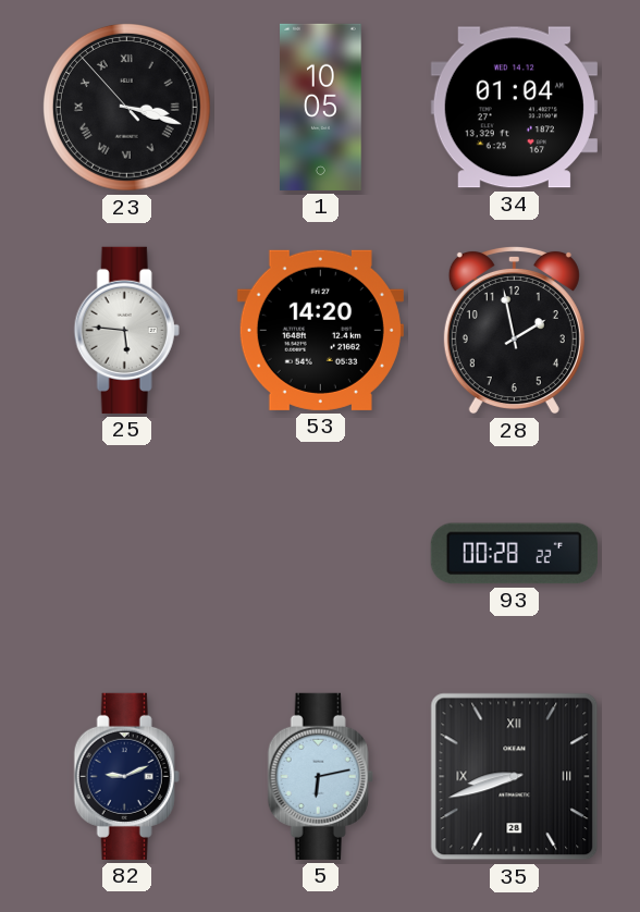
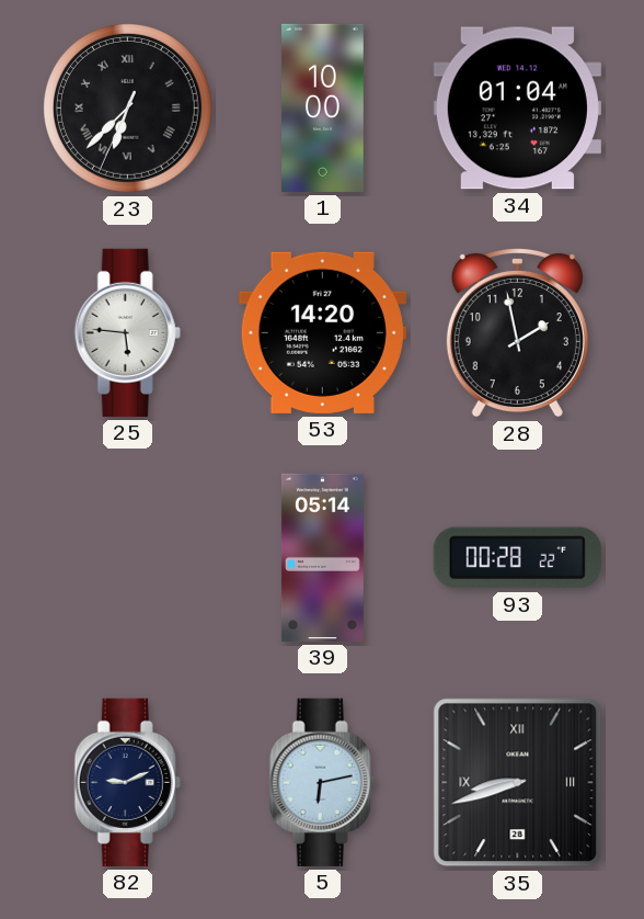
23: 3:17 -> 6:37 (127, 107)
1: 10:05 -> 10:00 (323, 107)
39: none -> 05:14 (322, 557)
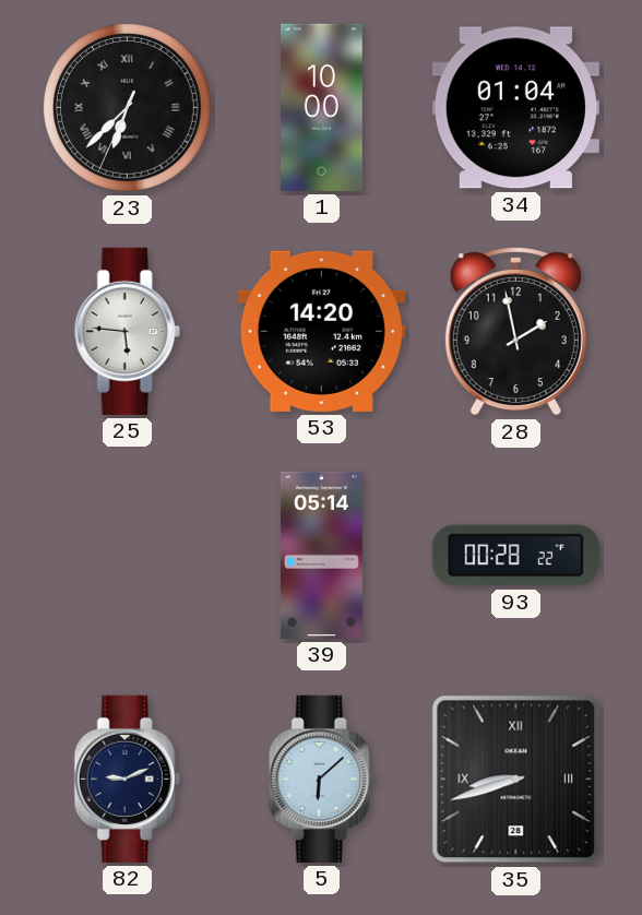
5: 6:13 -> 6:08 (321, 779)
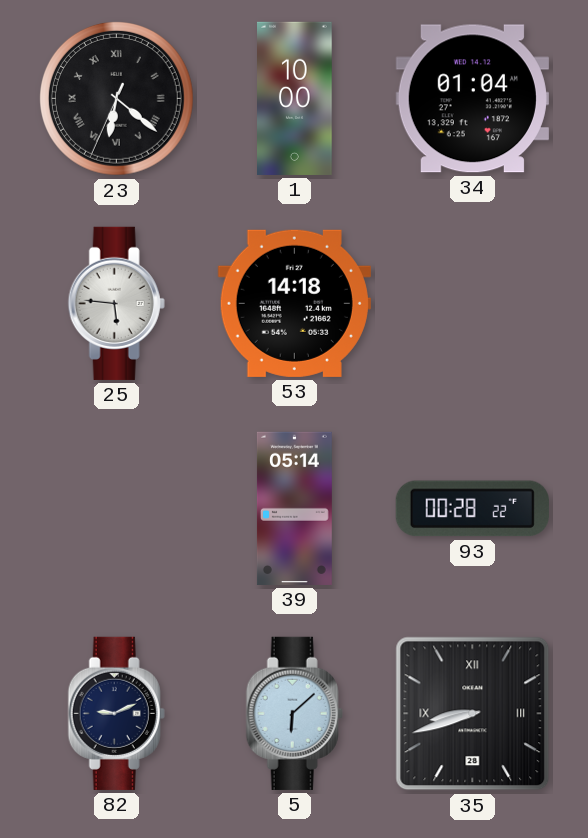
23: 6:37 -> 6:21 (116, 98)
53: 14:20 -> 14:18 (294, 303)
28: 1:58 -> none (515, 331)
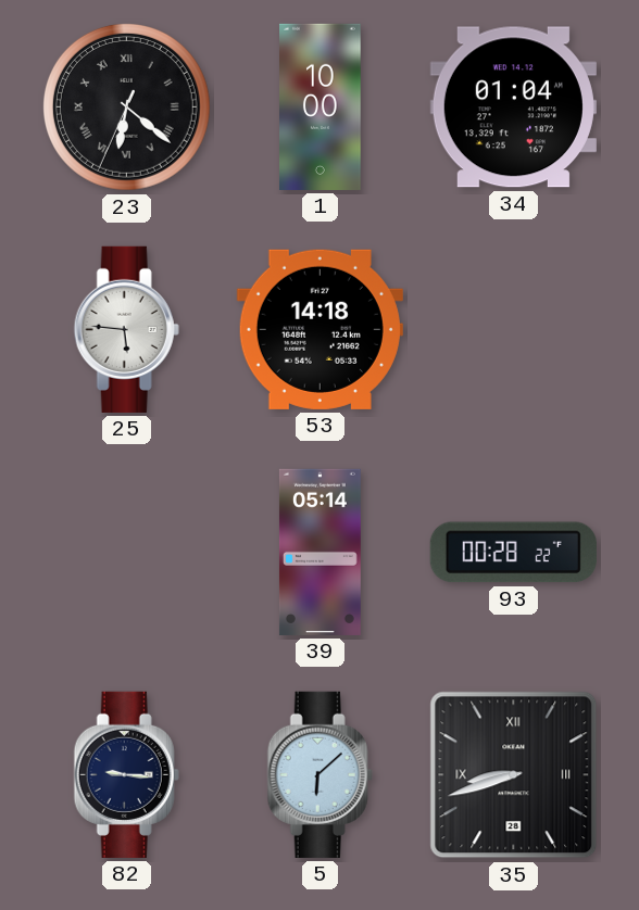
82: 9:11 -> 9:16 (126, 774)
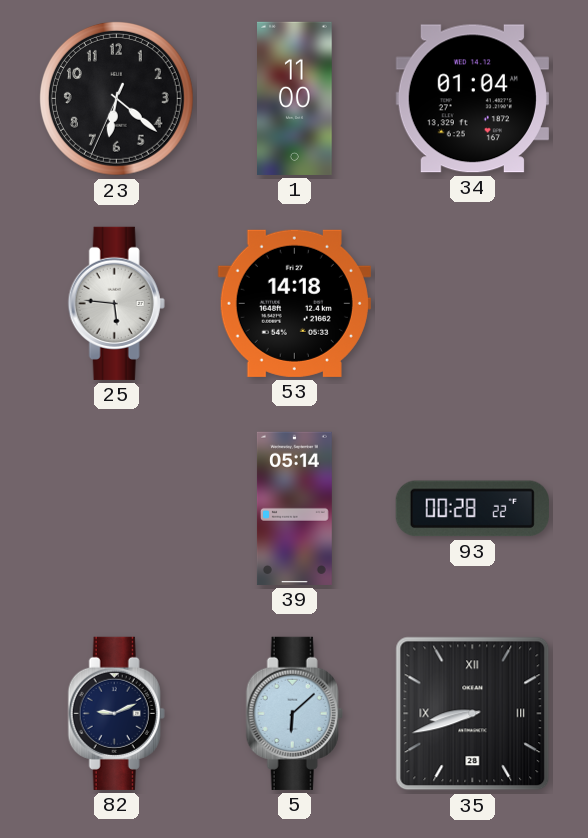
23 numerals: Roman -> Arabic (116, 98)
1: 10:00 -> 11:00 (295, 98)
82: 9:16 -> 9:11 (116, 713)
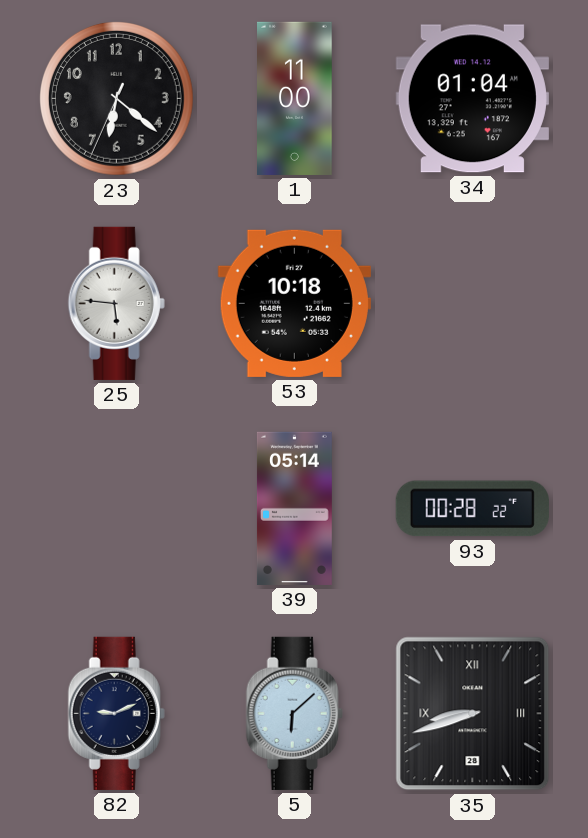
53: 14:18 -> 10:18 (294, 303)
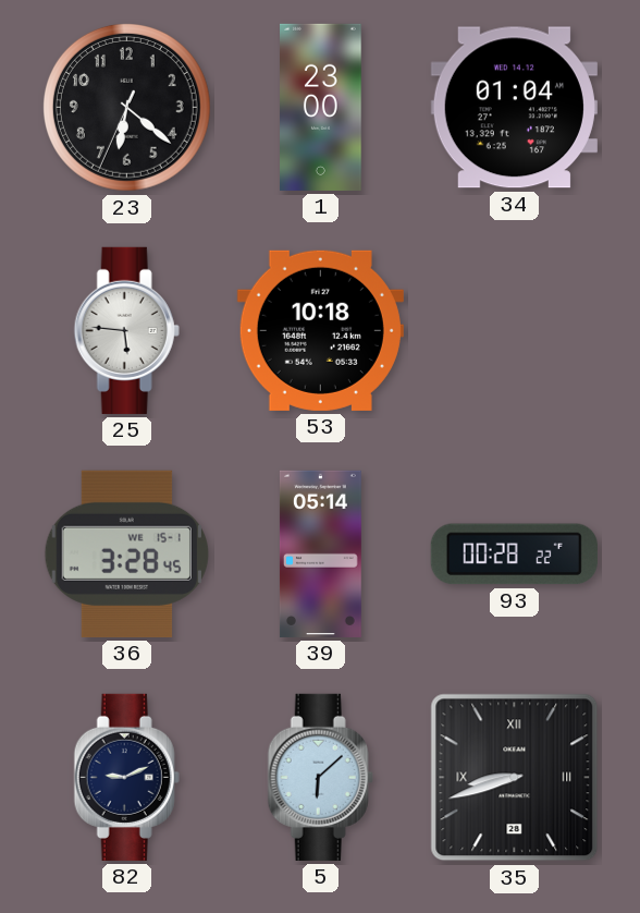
1: 11:00 -> 23:00 (321, 107)
36: none -> 3:28 (126, 553)
